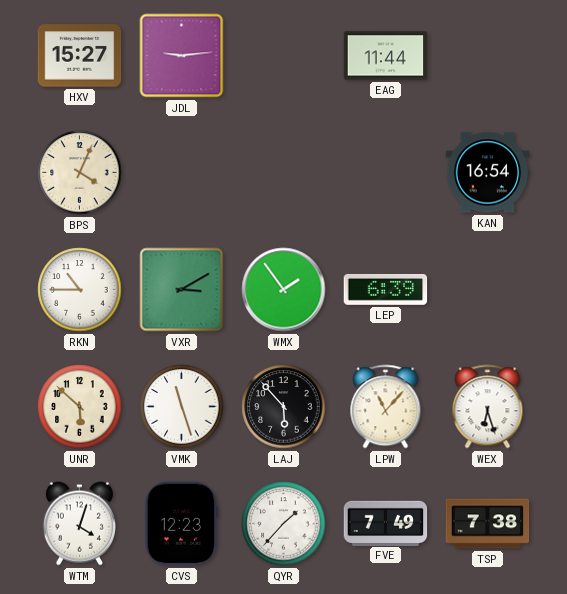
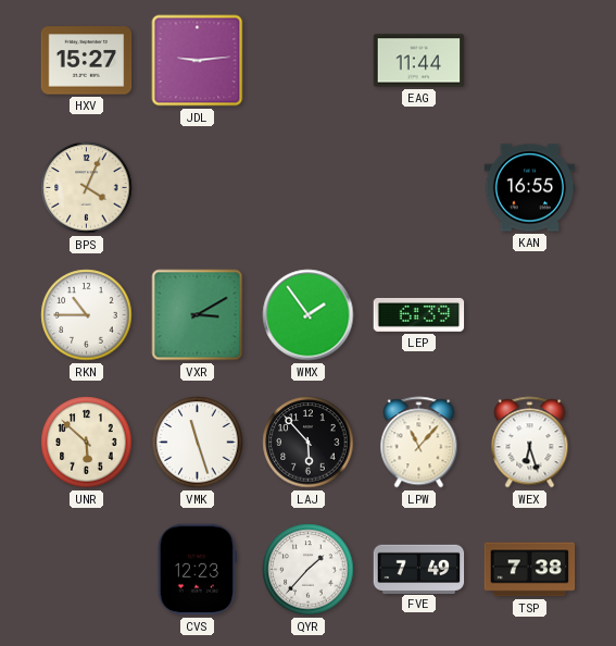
KAN: 16:54 -> 16:55 (530, 188)
WTM: 4:03 -> none (79, 524)
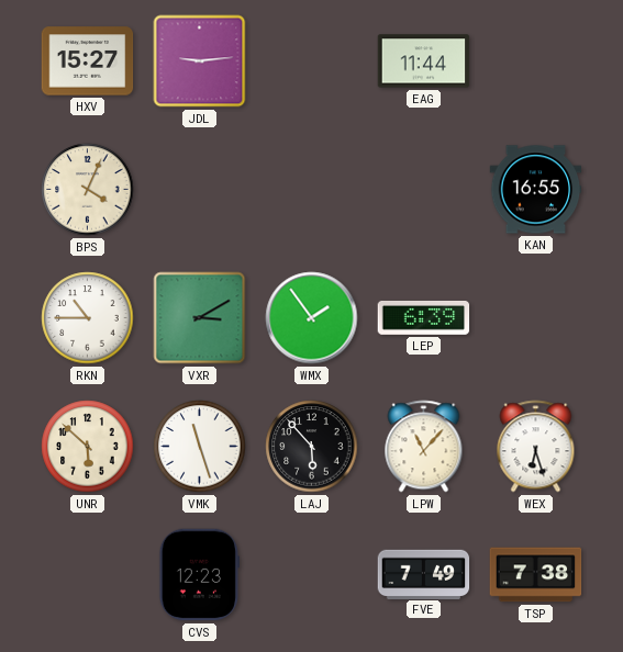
QYR: 1:37 -> none (309, 570)
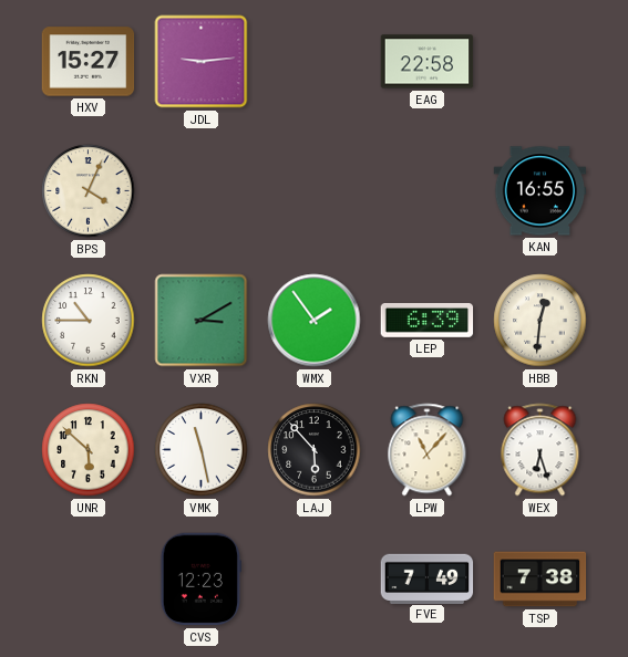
EAG: 11:44 -> 22:58 (428, 62)
HBB: none -> 12:31 (541, 321)
VMK: 11:27 -> 11:28 (202, 450)
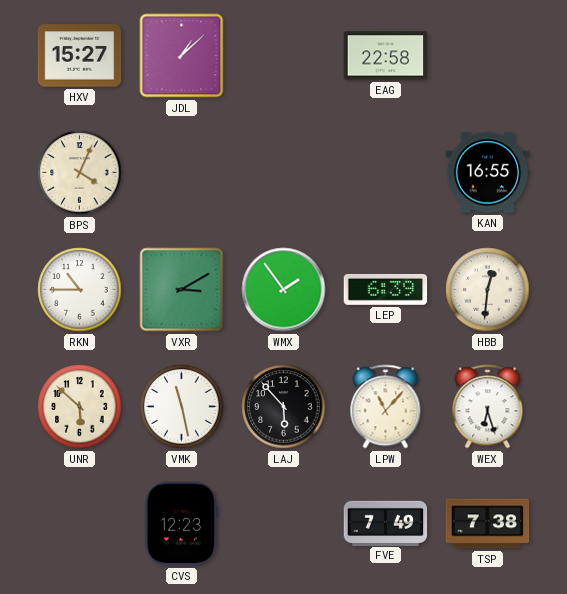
JDL: 9:14 -> 1:08 (182, 56)
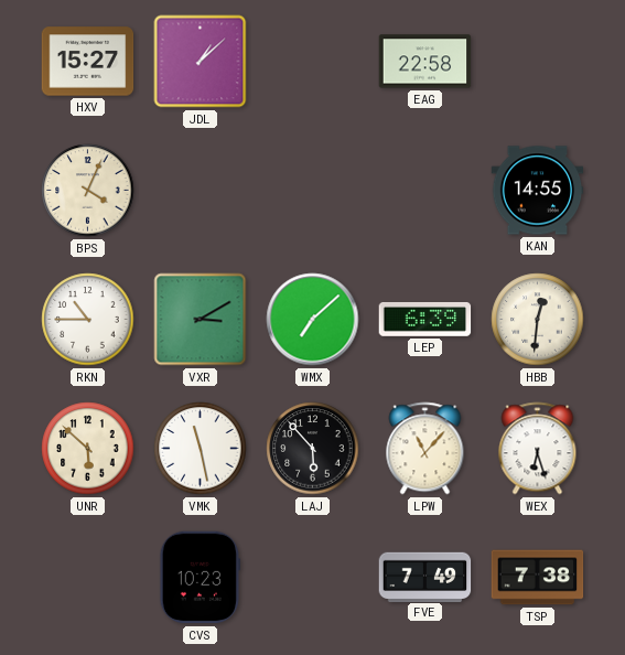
KAN: 16:55 -> 14:55 (538, 191)
WMX: 1:54 -> 7:08 (313, 320)
CVS: 12:23 -> 10:23 (200, 578)
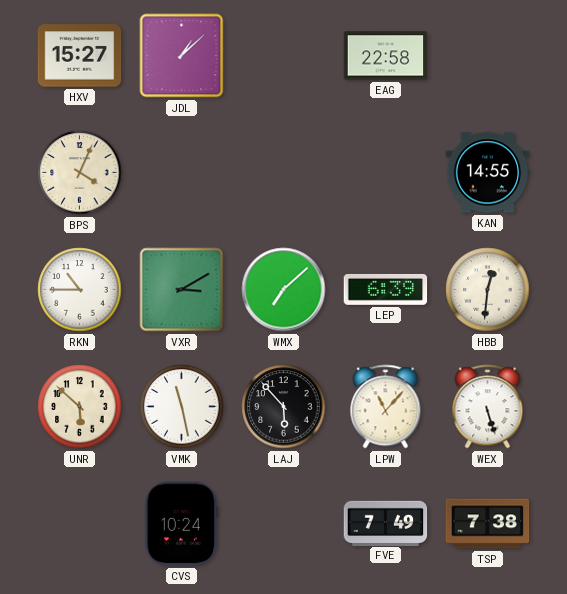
WEX: 6:27 -> 5:27 (488, 407)
CVS: 10:23 -> 10:24 (181, 524)
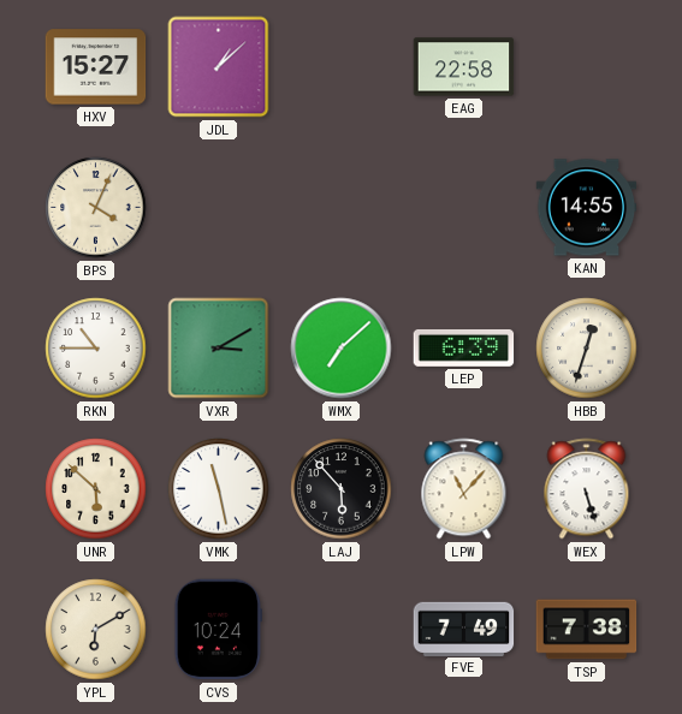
HBB: 12:31 -> 12:33 (587, 349)
YPL: none -> 6:10 (96, 630)
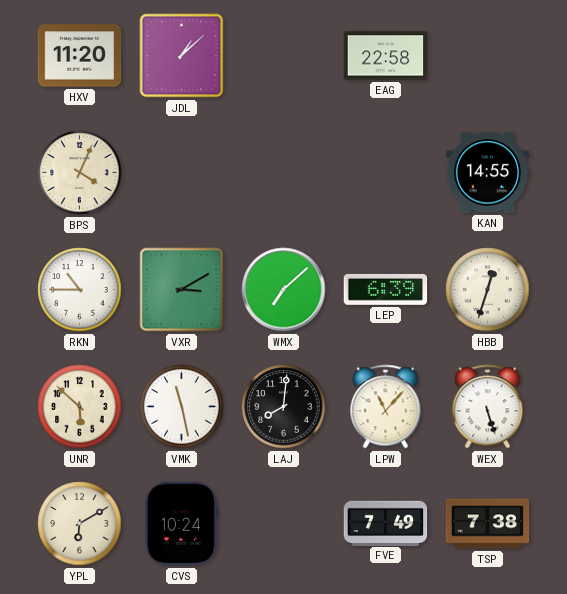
HXV: 15:27 -> 11:20 (80, 56)
LAJ: 5:53 -> 8:01 (284, 407)
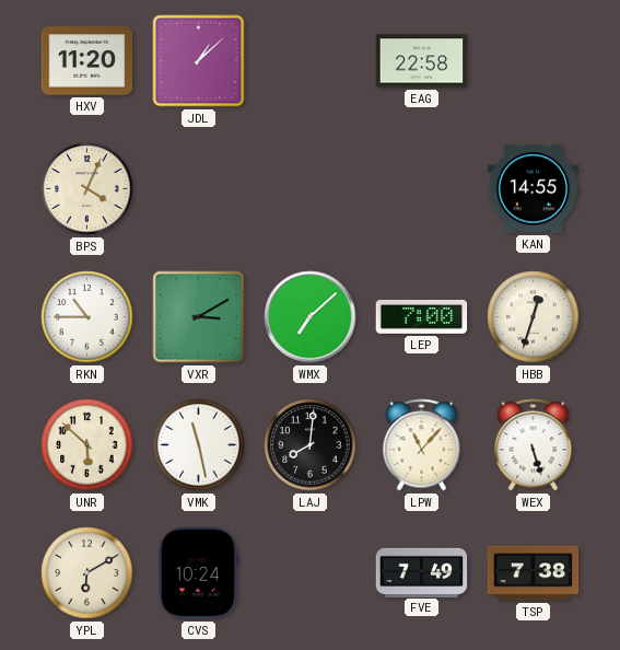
LEP: 6:39 -> 7:00 (422, 316)
